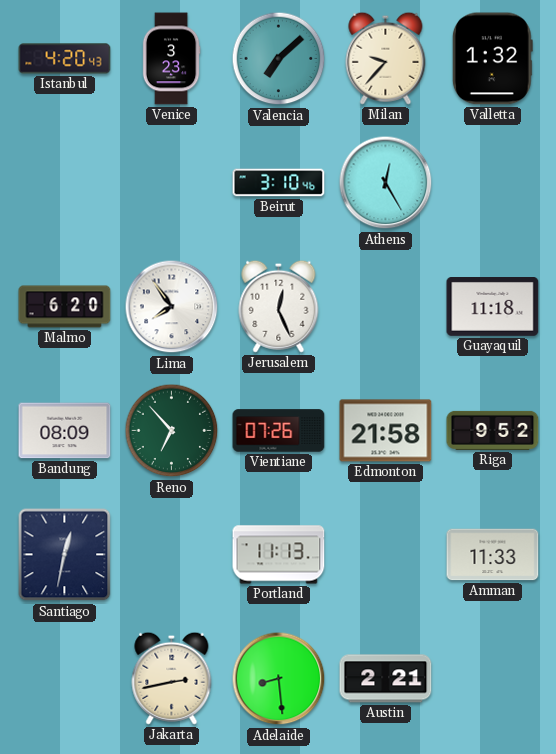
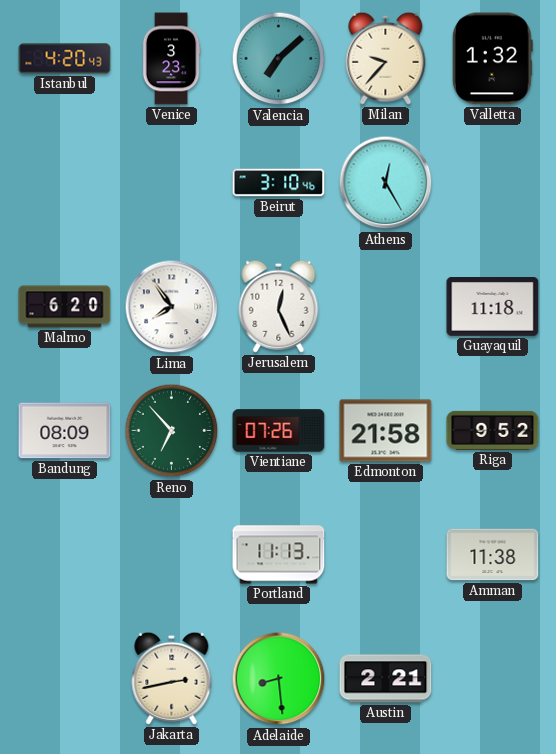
Santiago: 12:32 -> none (65, 555)
Amman: 11:33 -> 11:38 (493, 555)
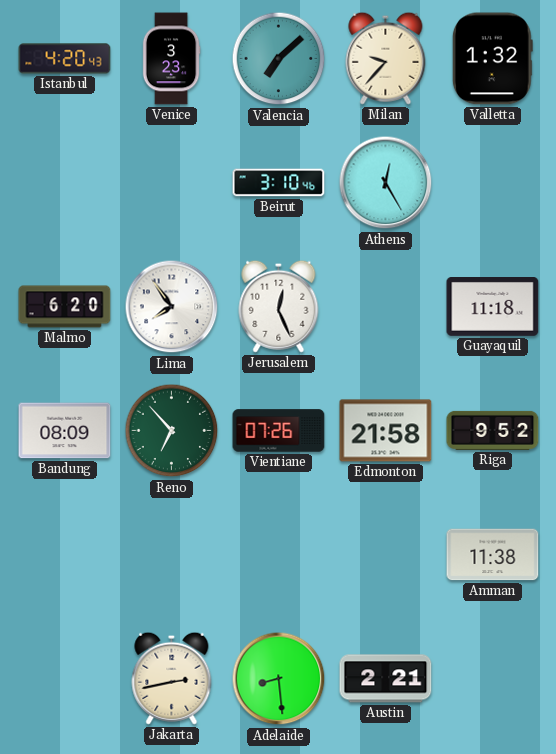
Portland: 11:13 -> none (279, 555)
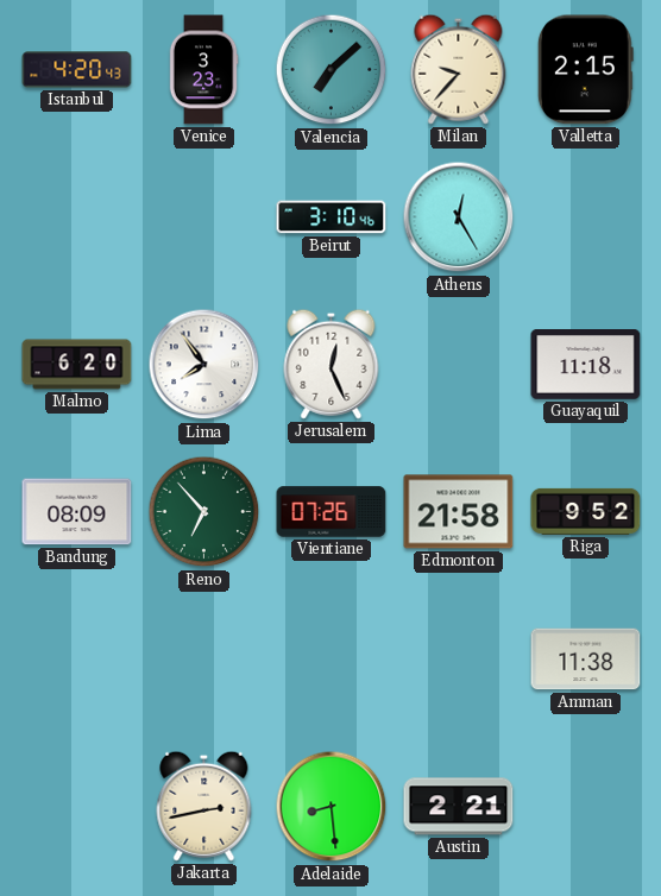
Valletta: 1:32 -> 2:15 (585, 70)
